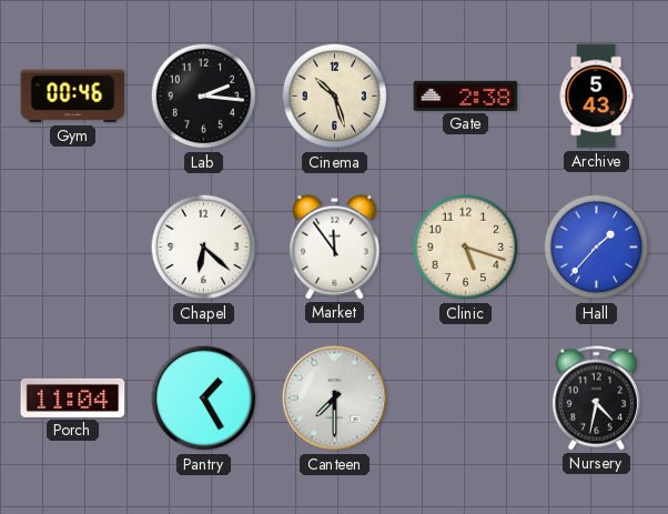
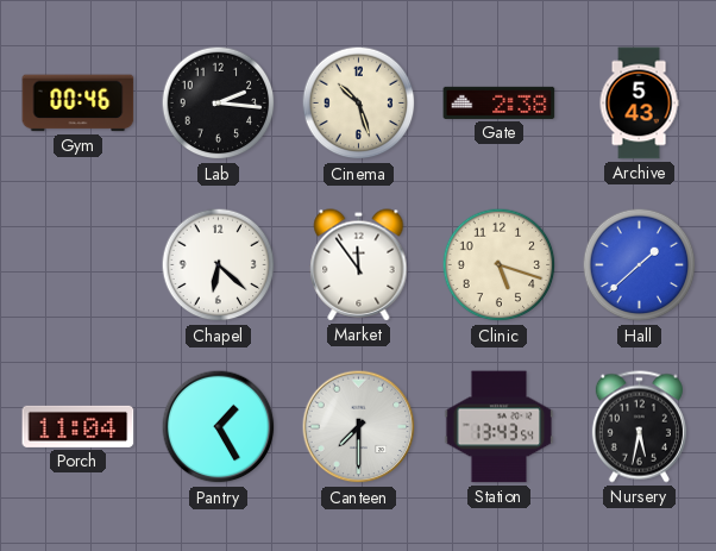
Hall: 1:37 -> 1:38 (640, 265)
Station: none -> 13:43 (500, 427)
Nursery: 4:32 -> 5:32 (639, 427)
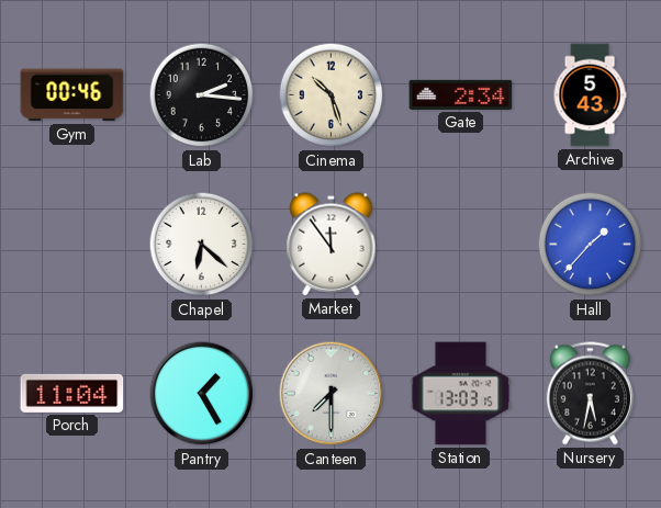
Gate: 2:38 -> 2:34 (461, 94)
Clinic: 5:18 -> none (500, 265)
Hall: 1:38 -> 1:37 (591, 245)
Station: 13:43 -> 13:03 (461, 394)
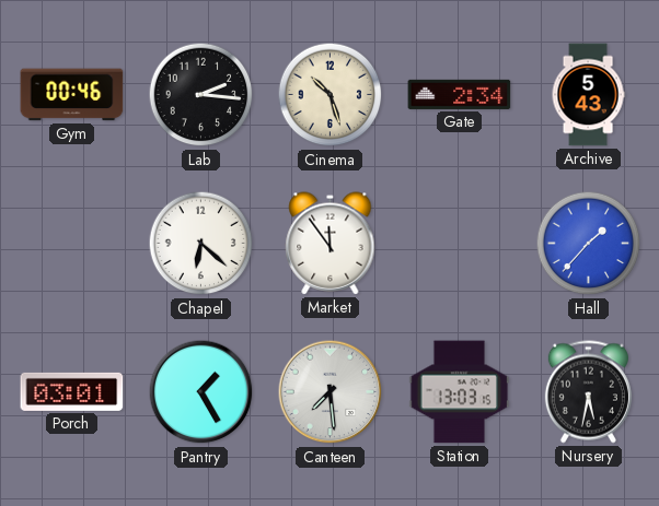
Porch: 11:04 -> 03:01 (72, 391)
Canteen: 7:30 -> 7:29 (331, 392)
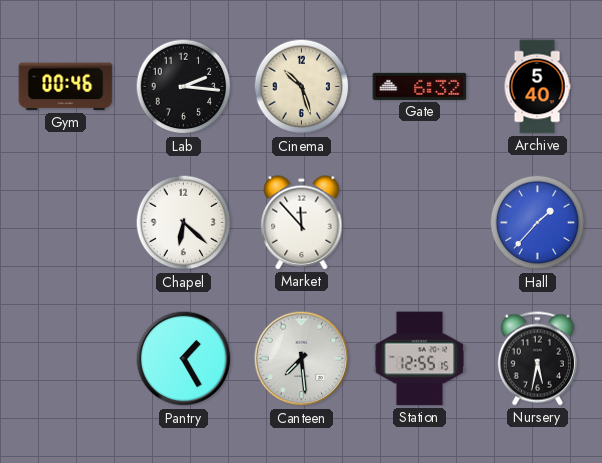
Gate: 2:34 -> 6:32 (420, 86)
Archive: 5:43 -> 5:40 (537, 87)
Market: 11:54 -> 11:53 (302, 223)
Porch: 03:01 -> none (72, 391)
Station: 13:03 -> 12:55 (420, 359)
